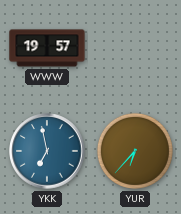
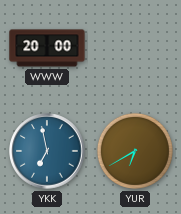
WWW: 19:57 -> 20:00 (47, 48)
YUR: 6:37 -> 6:40 (135, 151)
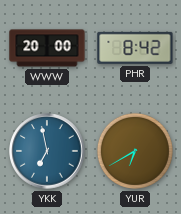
PHR: none -> 8:42 (135, 48)
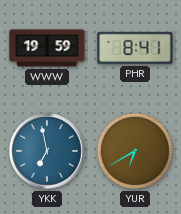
WWW: 20:00 -> 19:59 (47, 48)
PHR: 8:42 -> 8:41 (135, 48)
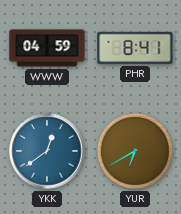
WWW: 19:59 -> 04:59 (47, 48)
YKK: 6:58 -> 12:39 (47, 151)
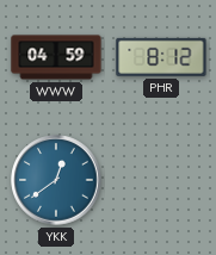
PHR: 8:41 -> 8:12 (161, 57)
YUR: 6:40 -> none (135, 151)
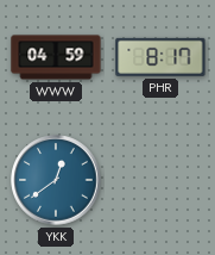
PHR: 8:12 -> 8:17 (160, 57)
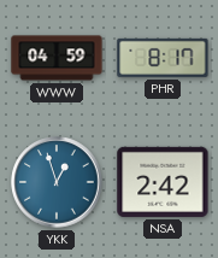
YKK: 12:39 -> 12:57 (57, 182)
NSA: none -> 2:42 (163, 182)
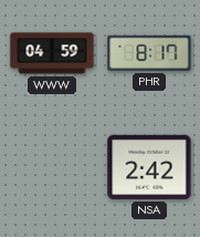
YKK: 12:57 -> none (57, 182)
